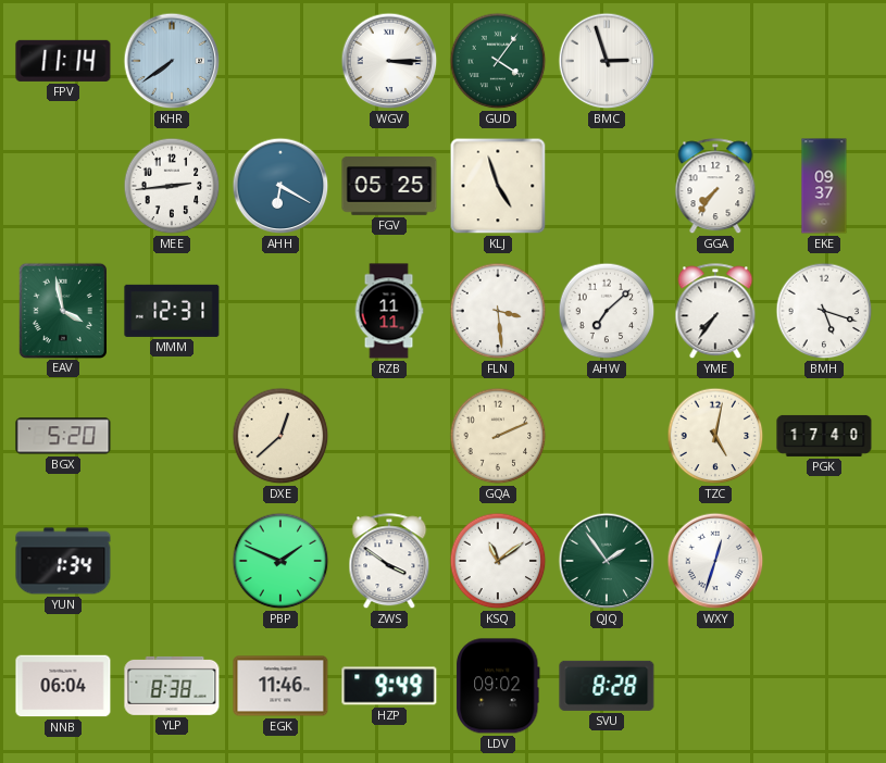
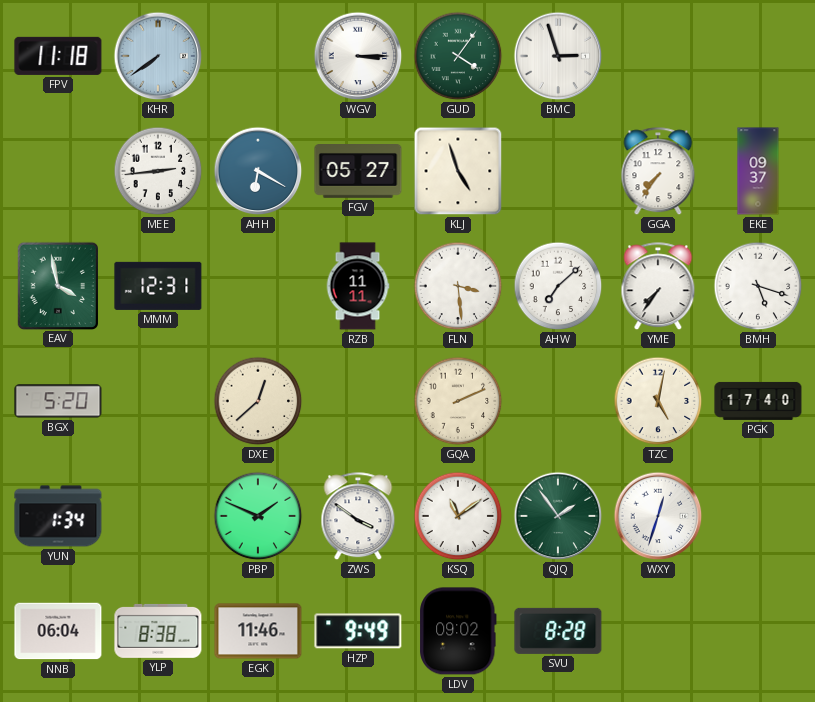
FPV: 11:14 -> 11:18 (58, 56)
FGV: 05:25 -> 05:27 (358, 172)
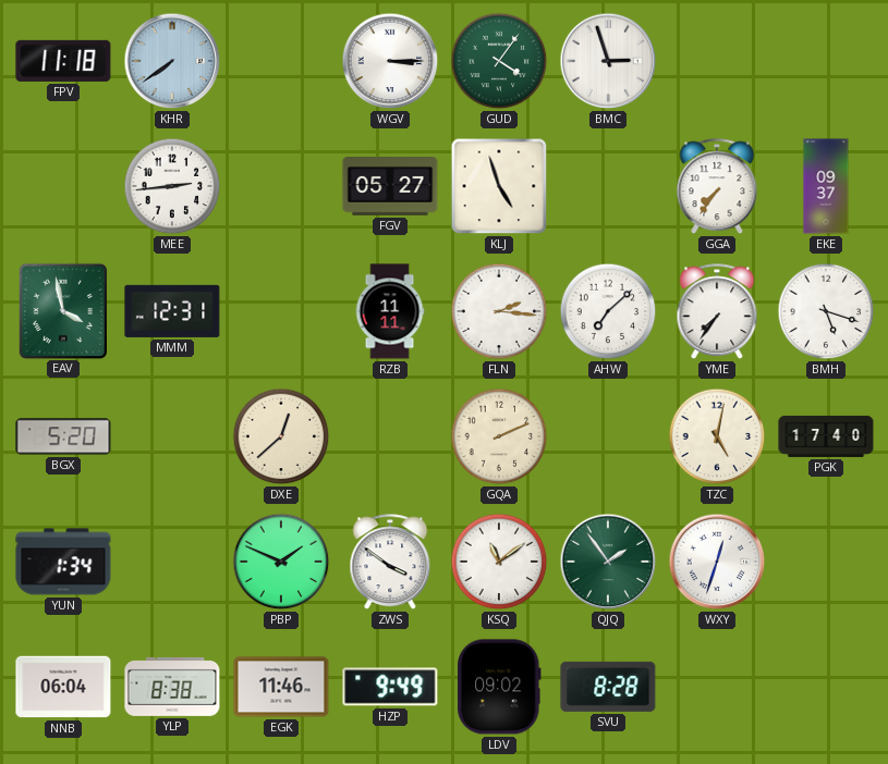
AHH: 6:20 -> none (258, 171)
FLN: 3:29 -> 2:16 (499, 311)
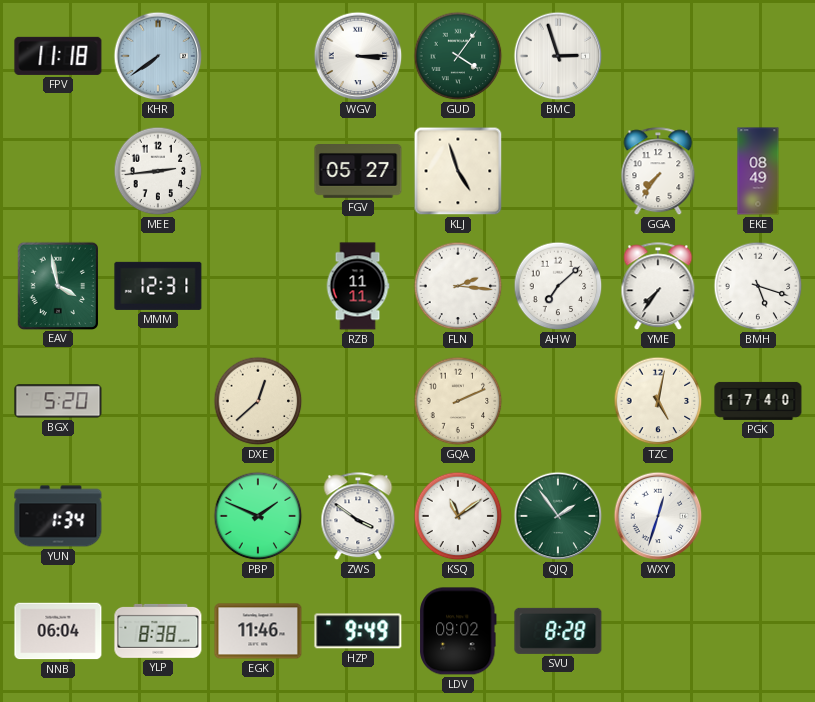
EKE: 09:37 -> 08:49 (758, 171)
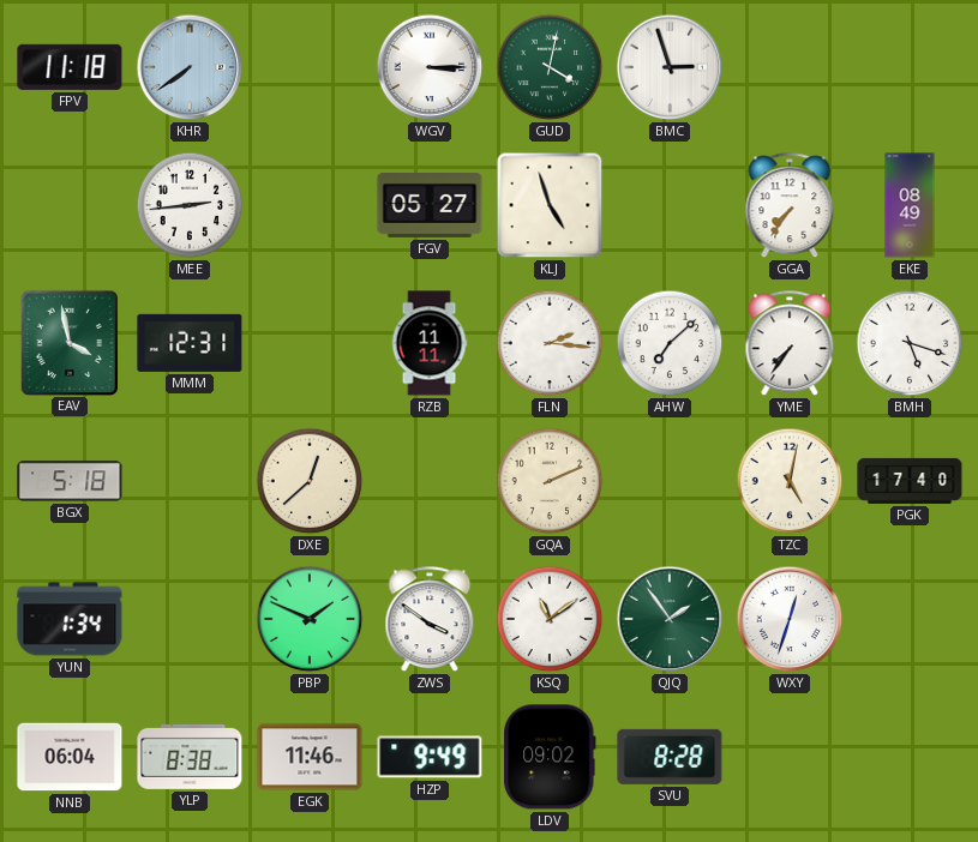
GUD: 4:06 -> 4:02 (550, 67)
BGX: 5:20 -> 5:18 (70, 481)
